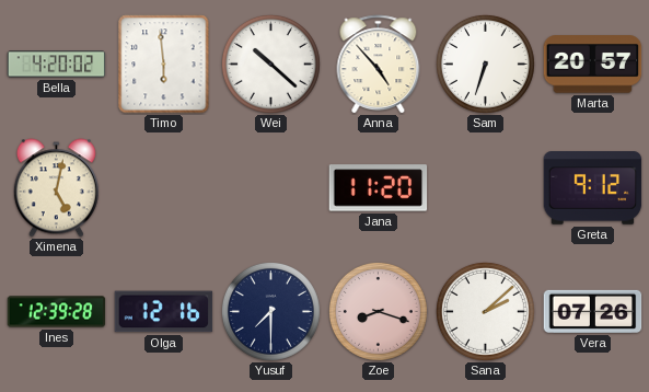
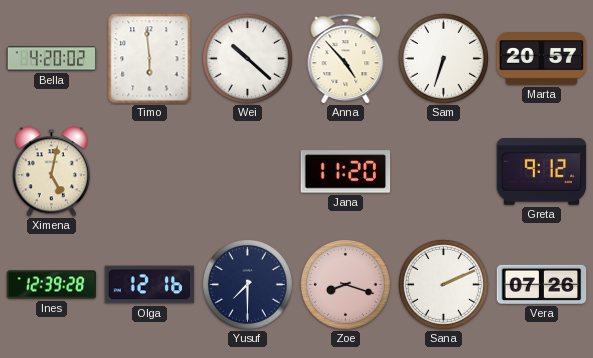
Sana: 2:08 -> 2:11 (443, 284)
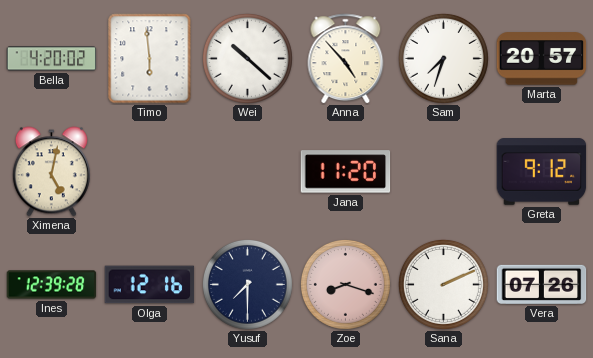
Sam: 6:33 -> 7:33 (443, 58)
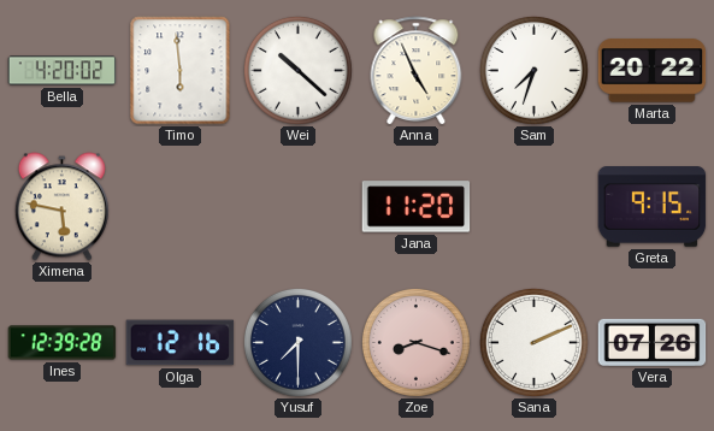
Anna: 4:53 -> 4:56 (417, 71)
Marta: 20:57 -> 20:22 (653, 71)
Ximena: 5:02 -> 5:47 (61, 207)
Greta: 9:12 -> 9:15 (653, 207)
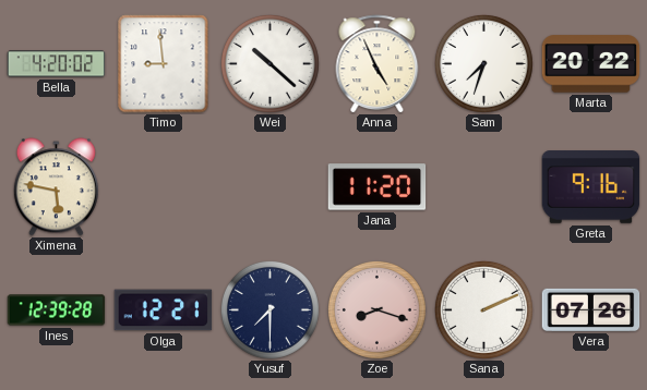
Timo: 5:59 -> 8:59 (164, 64)
Greta: 9:15 -> 9:16 (591, 187)
Olga: 12:16 -> 12:21 (164, 310)
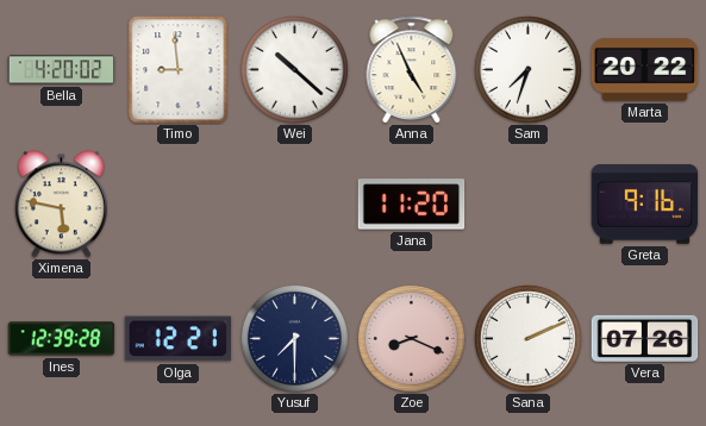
Zoe: 8:18 -> 8:19 (411, 338)
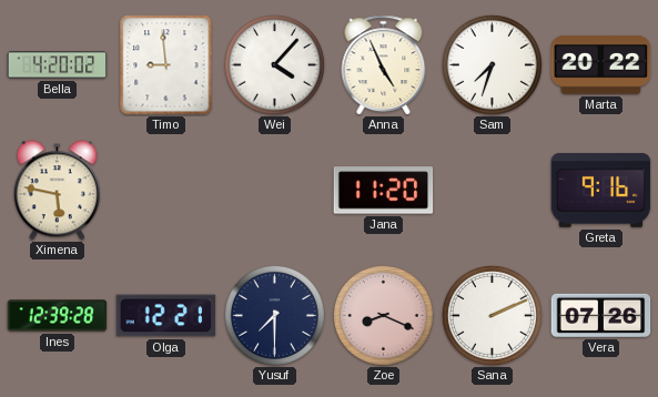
Wei: 10:22 -> 4:07 (274, 64)
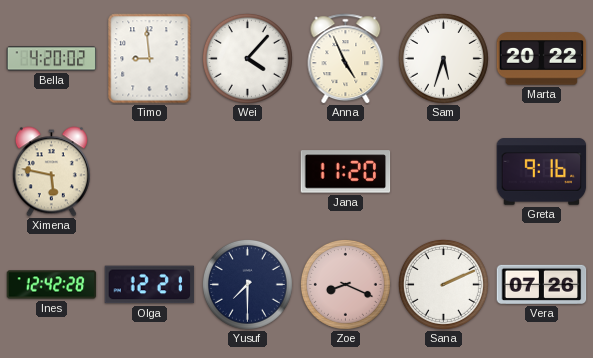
Sam: 7:33 -> 5:33 (443, 58)
Ines: 12:39 -> 12:42 (52, 285)
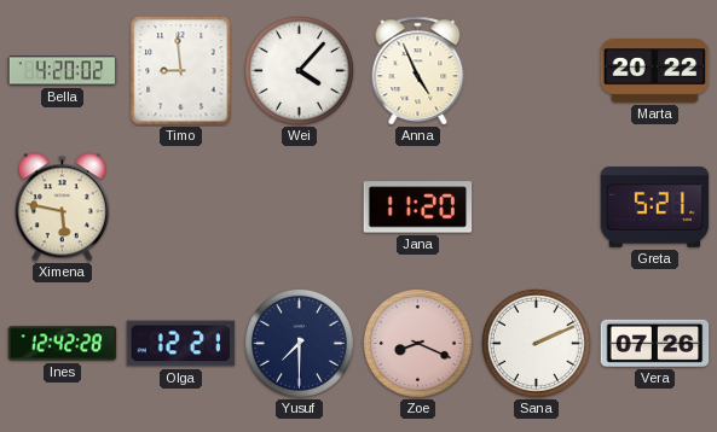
Sam: 5:33 -> none (443, 58)
Greta: 9:16 -> 5:21 (655, 208)
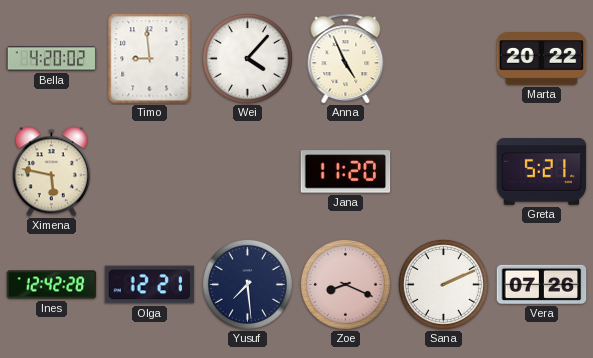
Yusuf: 7:30 -> 7:29 (247, 284)
